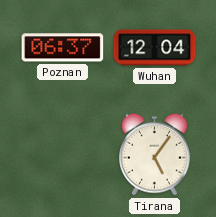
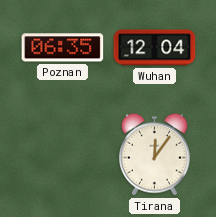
Poznan: 06:37 -> 06:35 (63, 48)
Tirana: 5:06 -> 12:06 (154, 154)
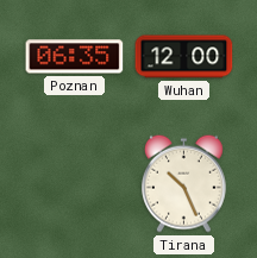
Wuhan: 12:04 -> 12:00 (184, 57)
Tirana: 12:06 -> 10:26 (183, 183)
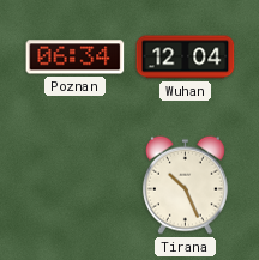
Poznan: 06:35 -> 06:34 (76, 58)
Wuhan: 12:00 -> 12:04 (186, 58)
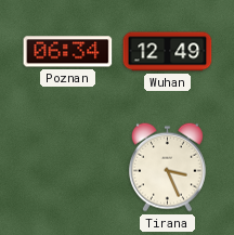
Wuhan: 12:04 -> 12:49 (168, 52)
Tirana: 10:26 -> 3:26 (167, 167)
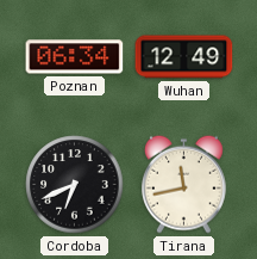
Cordoba: none -> 6:41 (75, 185)
Tirana: 3:26 -> 11:43 (183, 184)
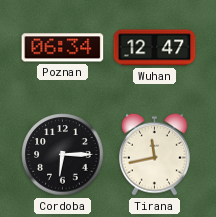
Wuhan: 12:49 -> 12:47 (155, 48)
Cordoba: 6:41 -> 6:15 (63, 155)
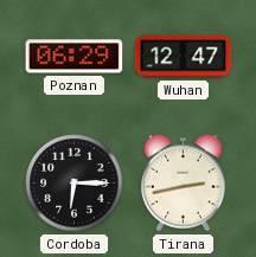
Poznan: 06:34 -> 06:29 (75, 57)
Tirana: 11:43 -> 2:43 (183, 182)
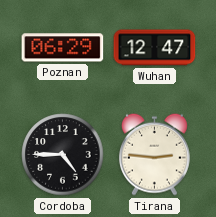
Cordoba: 6:15 -> 4:45 (63, 155)
Tirana: 2:43 -> 2:46 (154, 154)
